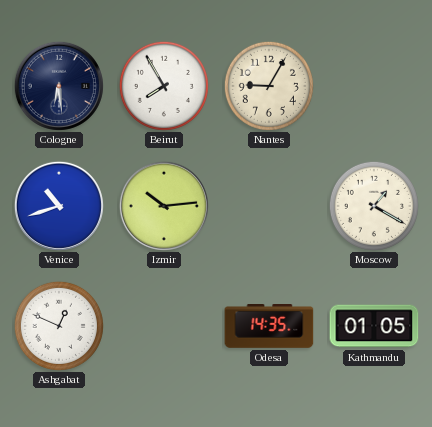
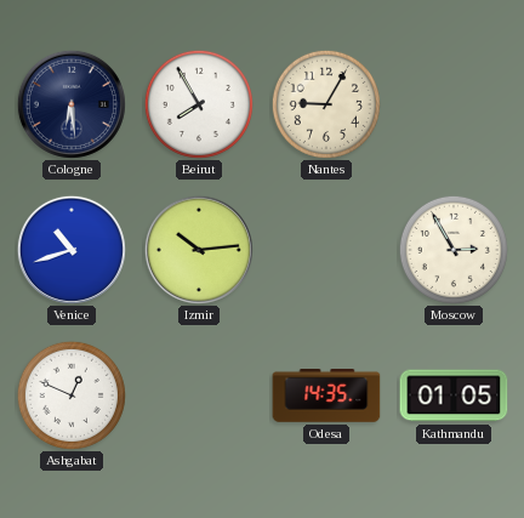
Moscow: 1:20 -> 2:55 (454, 250)
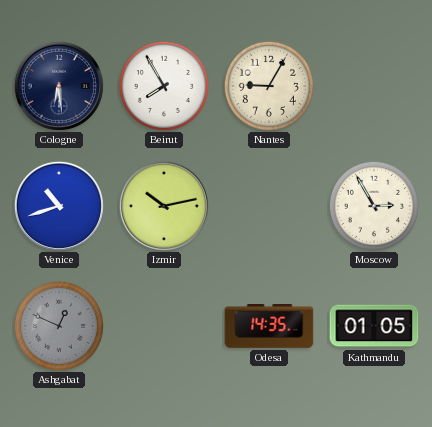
Izmir: 10:14 -> 10:13 (164, 206)
Ashgabat dial: white -> grey (59, 326)
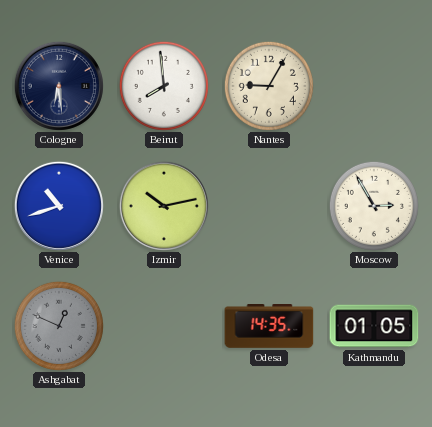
Beirut: 7:55 -> 7:59 (164, 86)
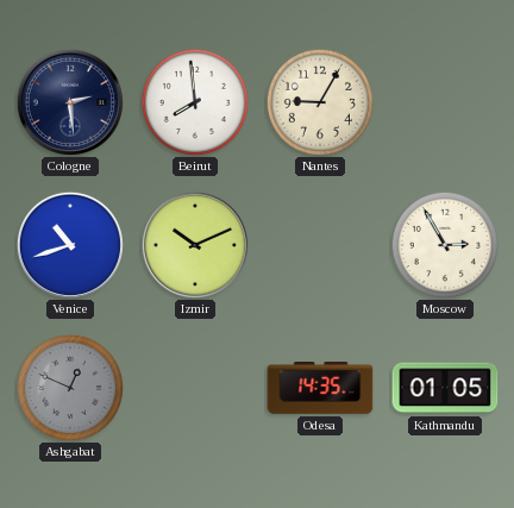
Cologne: 6:29 -> 2:29 (70, 102)
Izmir: 10:13 -> 10:11 (195, 245)
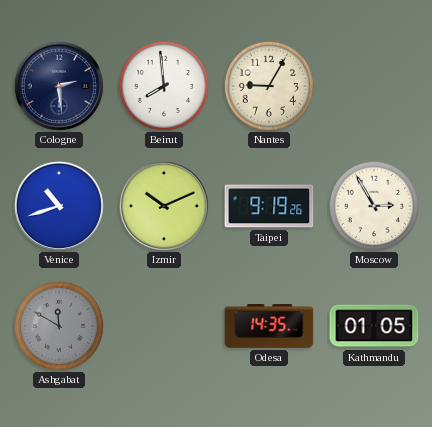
Taipei: none -> 9:19 (269, 206)
Ashgabat: 12:49 -> 11:50 (59, 326)
